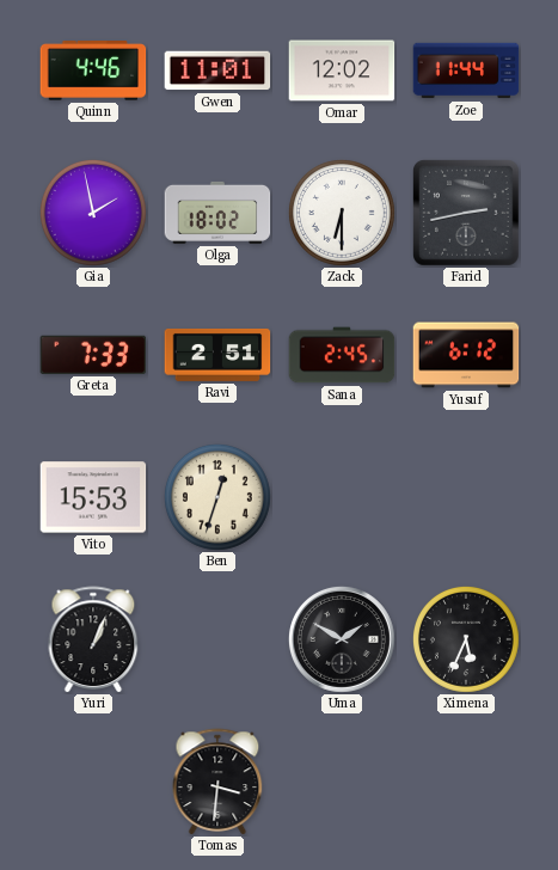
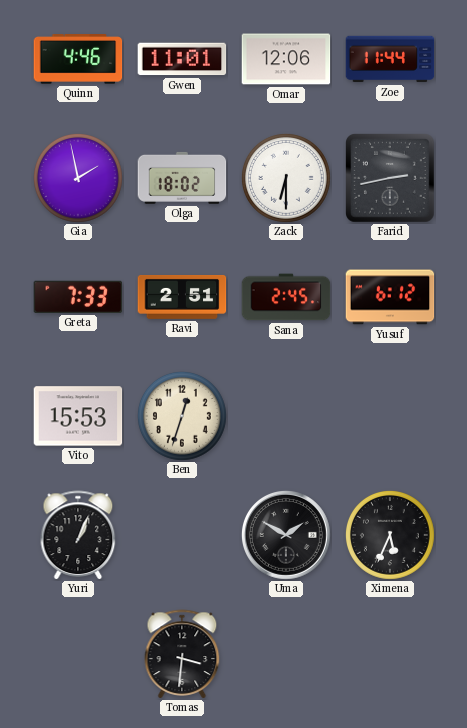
Omar: 12:02 -> 12:06 (286, 59)
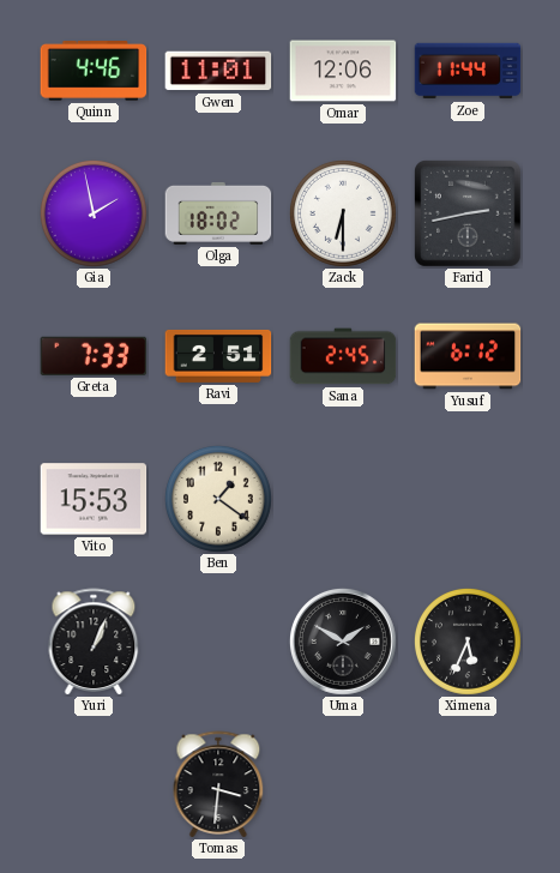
Ben: 12:33 -> 1:21 (218, 499)
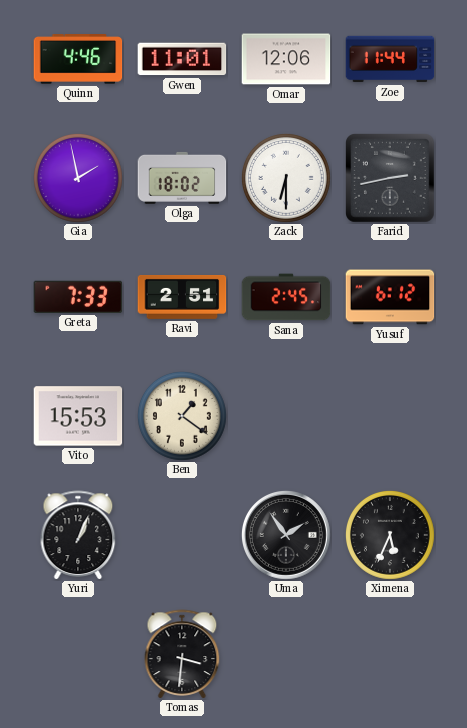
Uma: 1:50 -> 1:54 (286, 535)
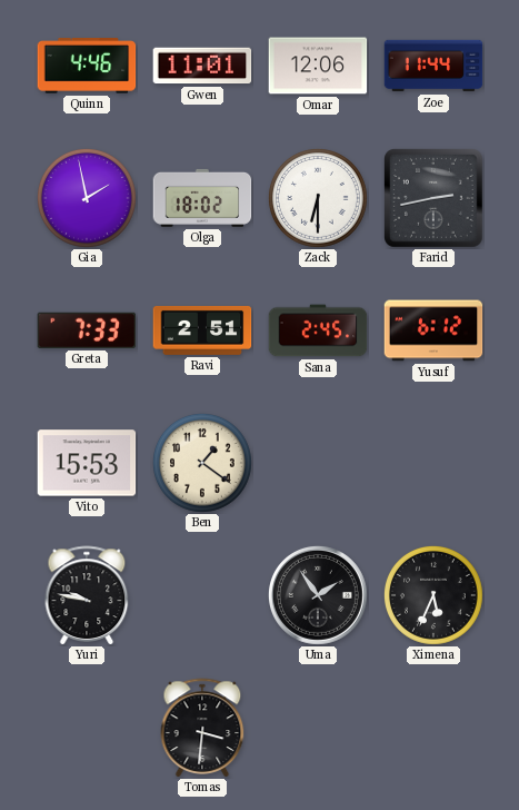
Yuri: 1:04 -> 9:47 (87, 595)
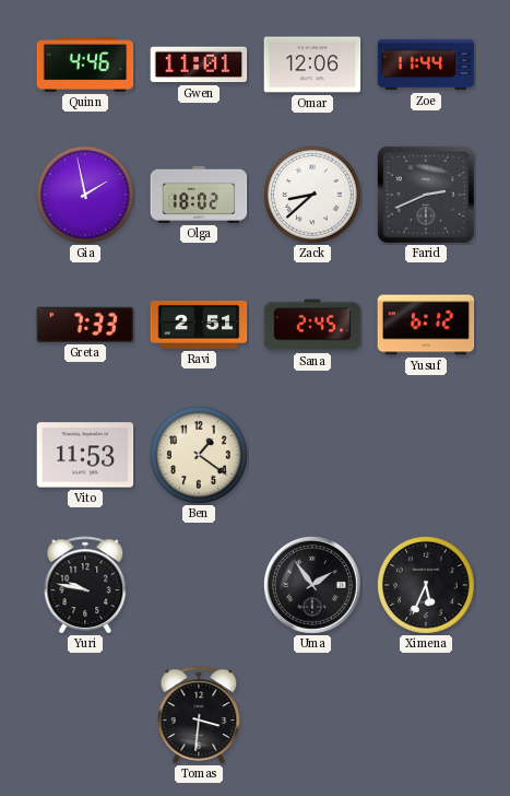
Zack: 6:30 -> 8:38 (312, 195)
Farid: 2:43 -> 2:41 (427, 196)
Vito: 15:53 -> 11:53 (85, 455)
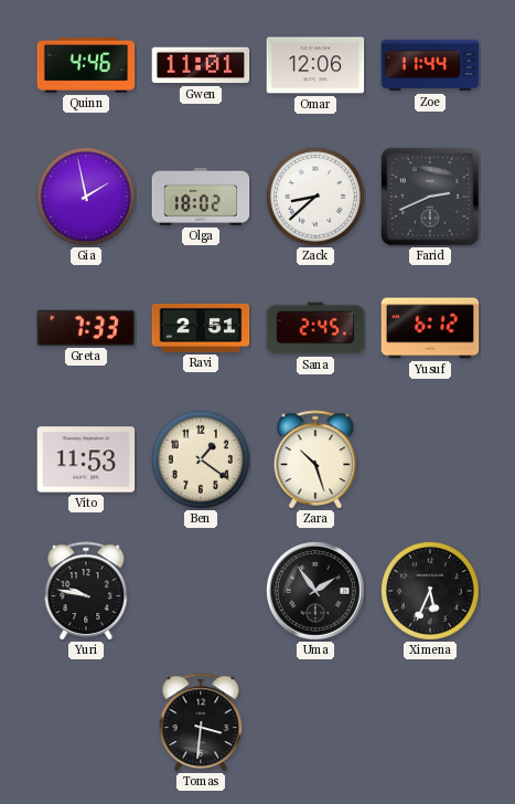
Zara: none -> 10:27 (315, 459)
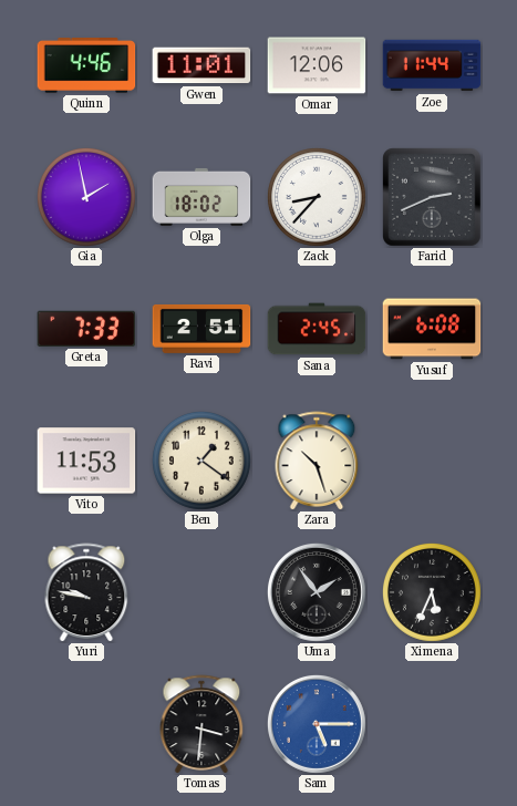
Zack: 8:38 -> 8:37 (317, 197)
Yusuf: 6:12 -> 6:08 (432, 329)
Sam: none -> 5:15 (317, 724)
